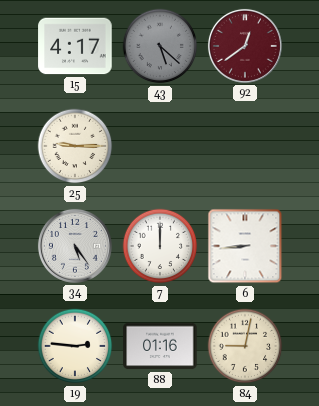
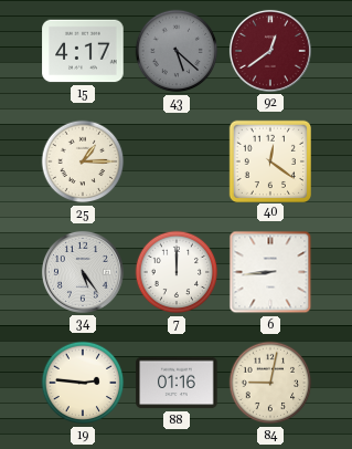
25: 9:15 -> 1:15 (83, 161)
40: none -> 12:21 (269, 160)
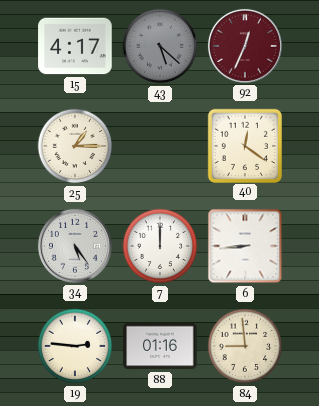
92: 12:39 -> 12:34 (245, 46)
84: 9:02 -> 8:59 (245, 346)
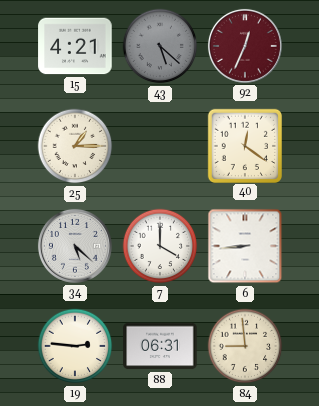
15: 4:17 -> 4:21 (75, 46)
34: 5:24 -> 5:22 (75, 246)
7: 12:00 -> 4:00 (160, 246)
88: 01:16 -> 06:31 (160, 346)
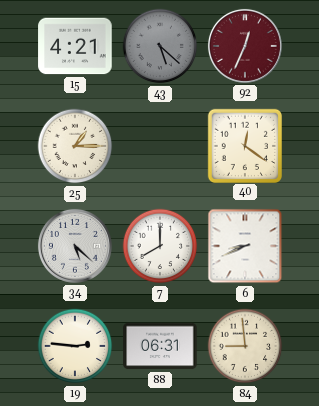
7: 4:00 -> 8:00 (160, 246)
6: 8:44 -> 8:41 (245, 246)
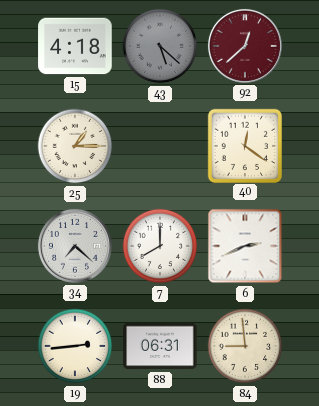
15: 4:21 -> 4:18 (75, 46)
92: 12:34 -> 12:38 (245, 46)
34: 5:22 -> 7:22 (75, 246)
6: 8:41 -> 2:41 (245, 246)
19: 2:46 -> 2:44 (75, 346)
